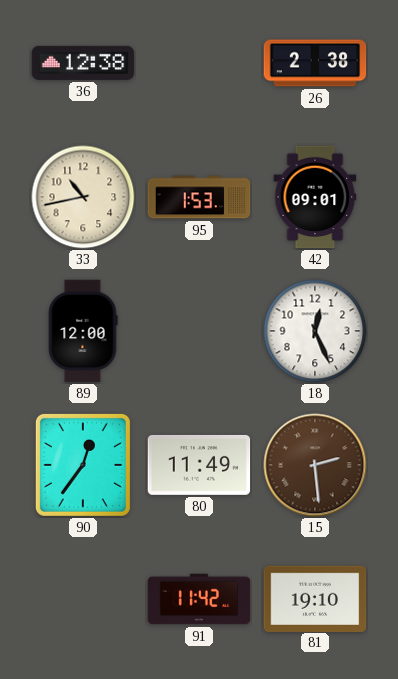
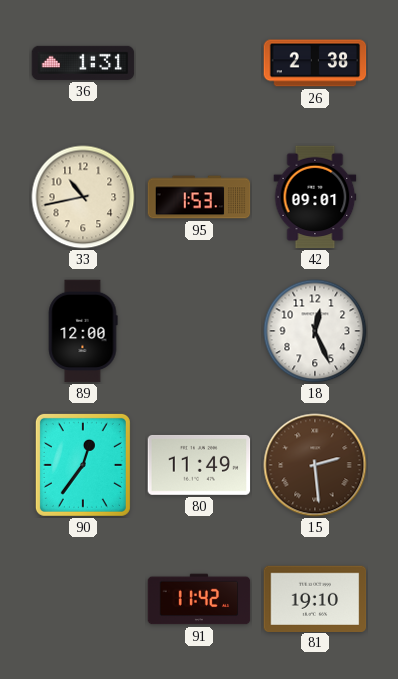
36: 12:38 -> 1:31 (83, 63)
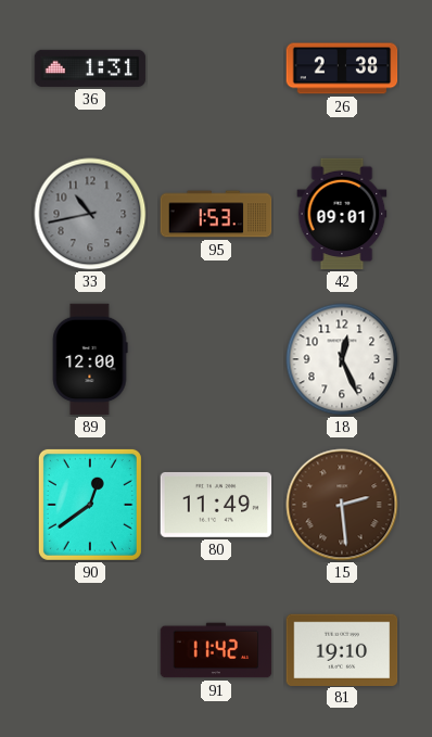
33 dial: cream -> grey (90, 214)
90: 12:36 -> 12:39 (90, 505)
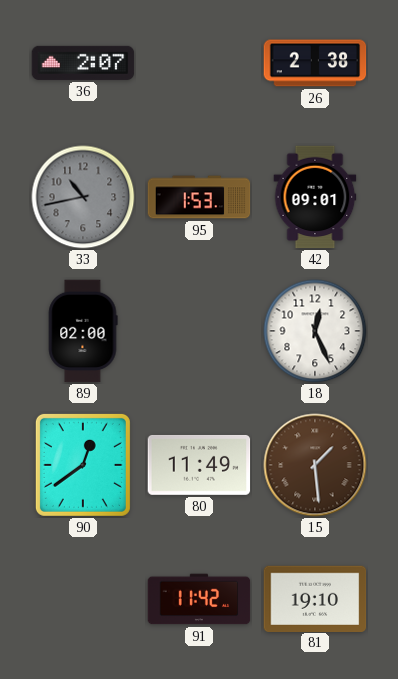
36: 1:31 -> 2:07 (83, 63)
89: 12:00 -> 02:00 (83, 331)
15: 2:29 -> 1:29 (315, 465)
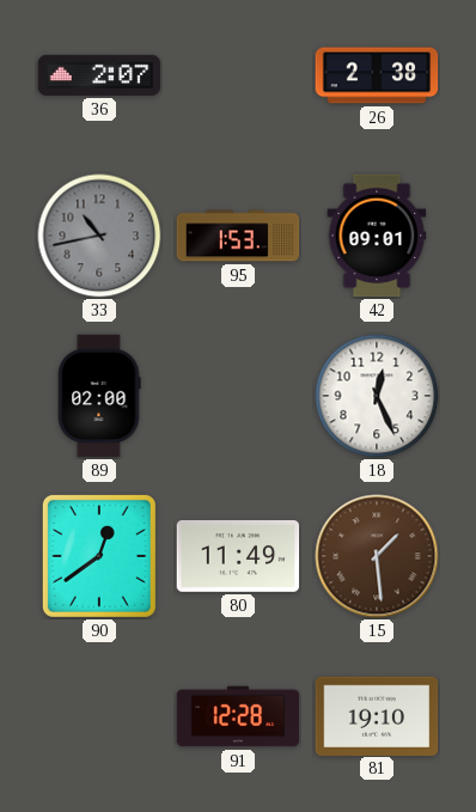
91: 11:42 -> 12:28 (238, 716)
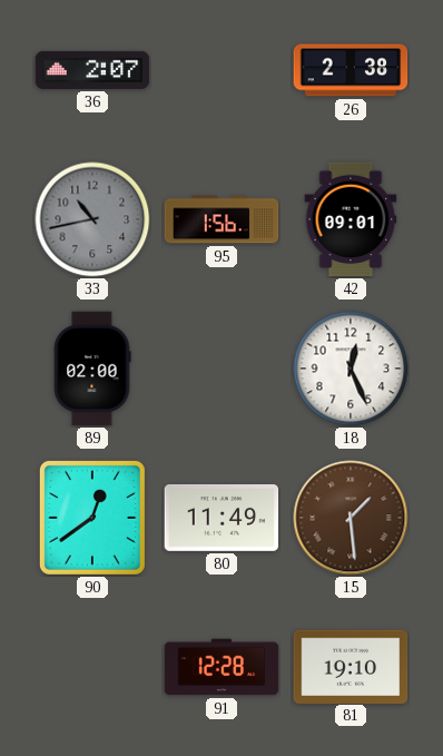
95: 1:53 -> 1:56 (221, 219)
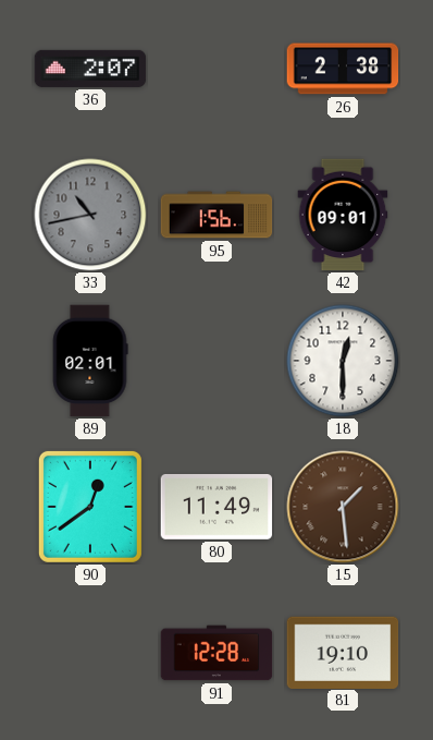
89: 02:00 -> 02:01 (90, 361)
18: 12:26 -> 12:30 (343, 361)
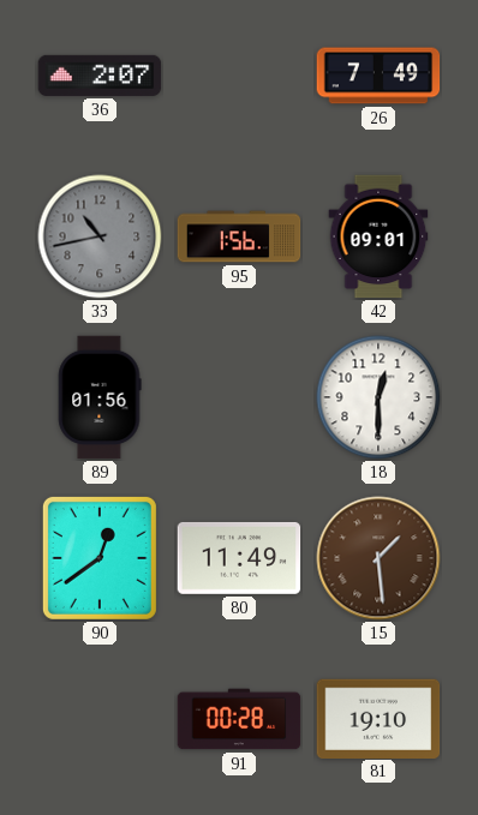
26: 2:38 -> 7:49 (378, 76)
89: 02:01 -> 01:56 (100, 397)
91: 12:28 -> 00:28 (239, 719)
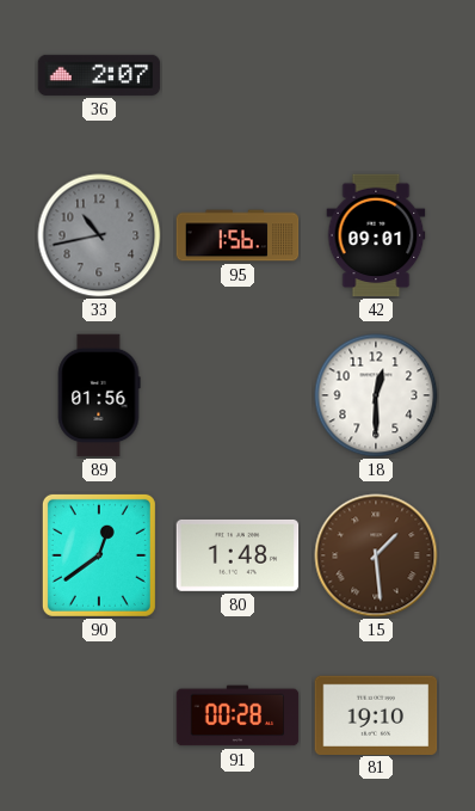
26: 7:49 -> none (378, 76)
80: 11:49 -> 1:48 (237, 555)
